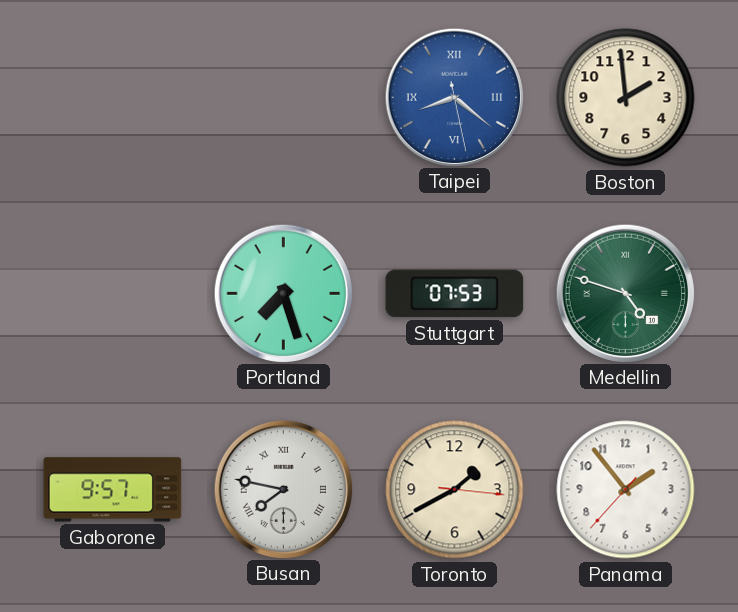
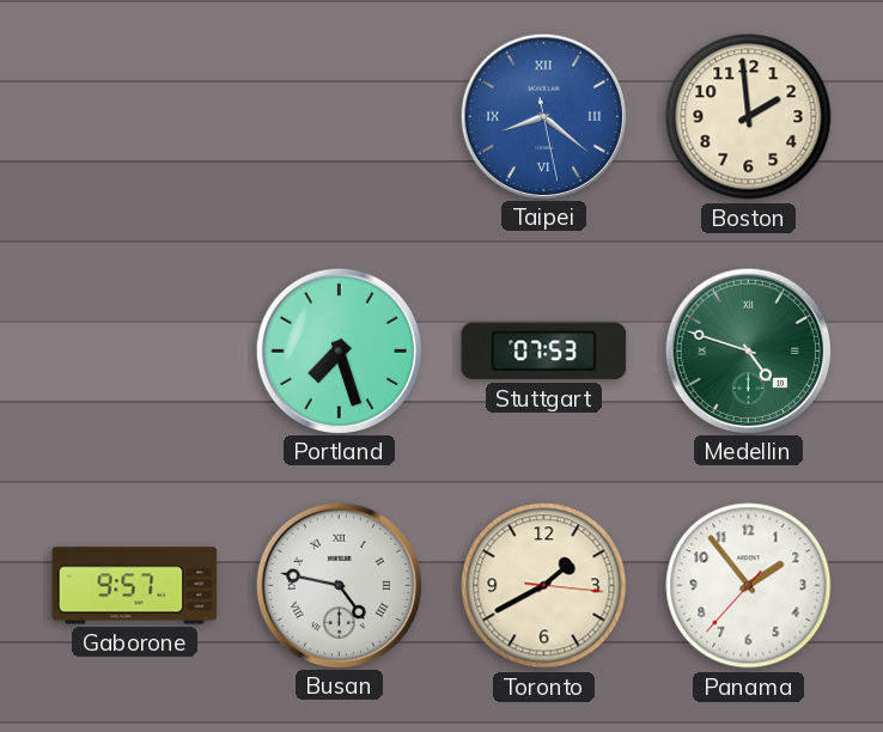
Busan: 7:47 -> 4:47 (339, 585)
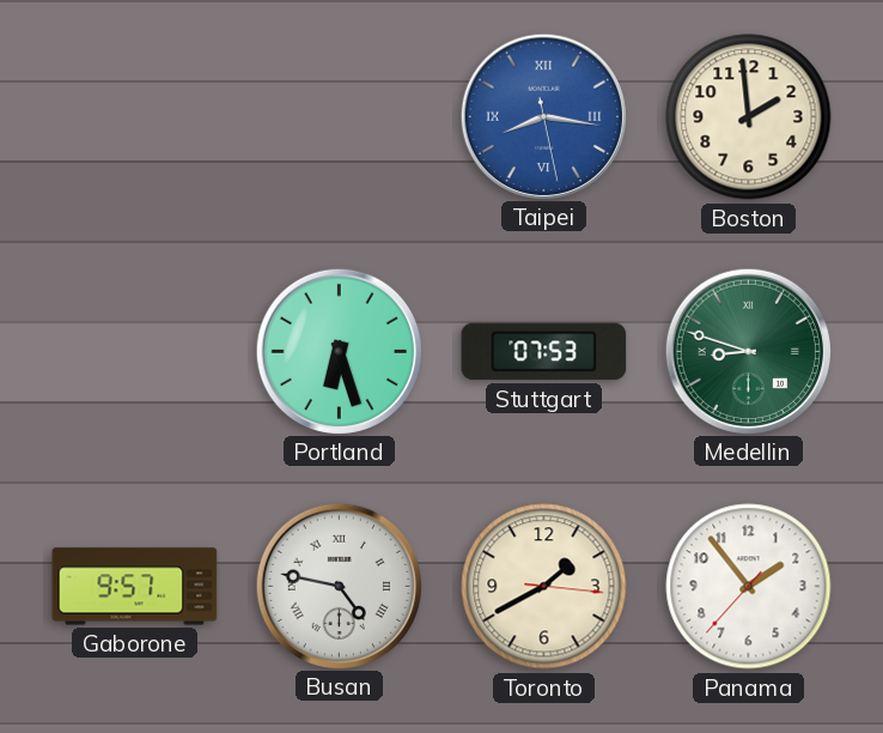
Taipei: 8:21 -> 8:16 (543, 116)
Portland: 7:27 -> 6:27 (339, 351)
Medellin: 4:48 -> 8:48 (748, 351)
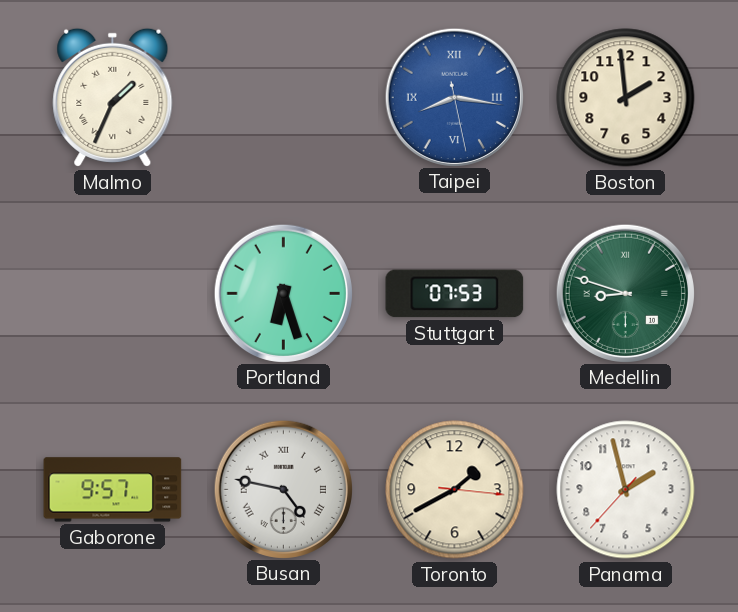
Malmo: none -> 1:34 (113, 97)
Panama: 1:53 -> 1:57 (626, 490)
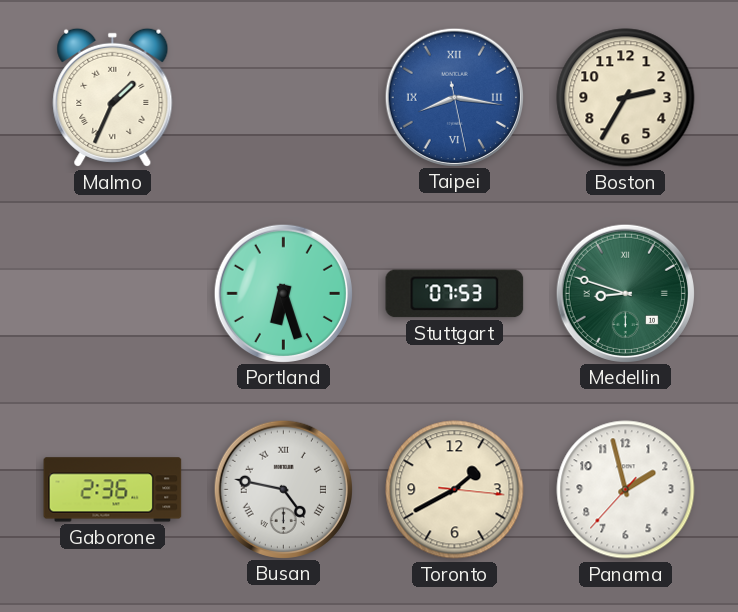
Boston: 1:59 -> 2:35 (626, 98)
Gaborone: 9:57 -> 2:36 (113, 490)
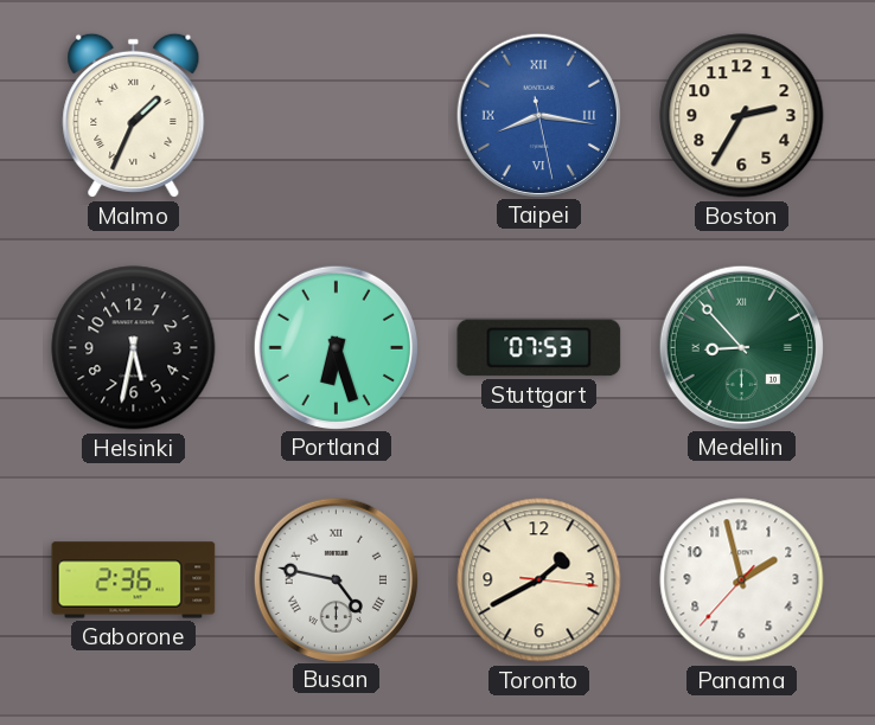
Helsinki: none -> 5:32 (134, 348)
Medellin: 8:48 -> 8:53 (741, 347)
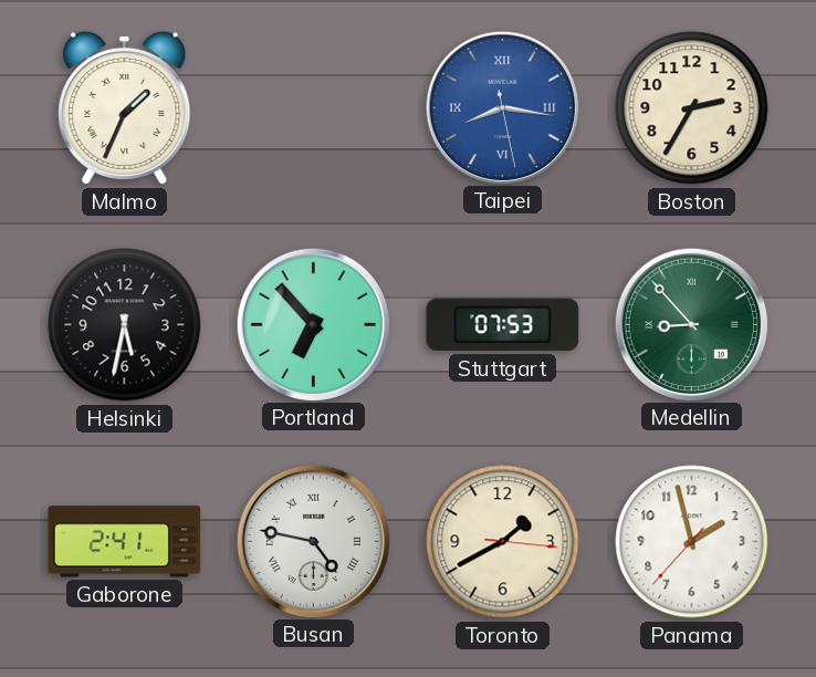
Portland: 6:27 -> 6:53 (313, 324)
Gaborone: 2:36 -> 2:41 (125, 542)
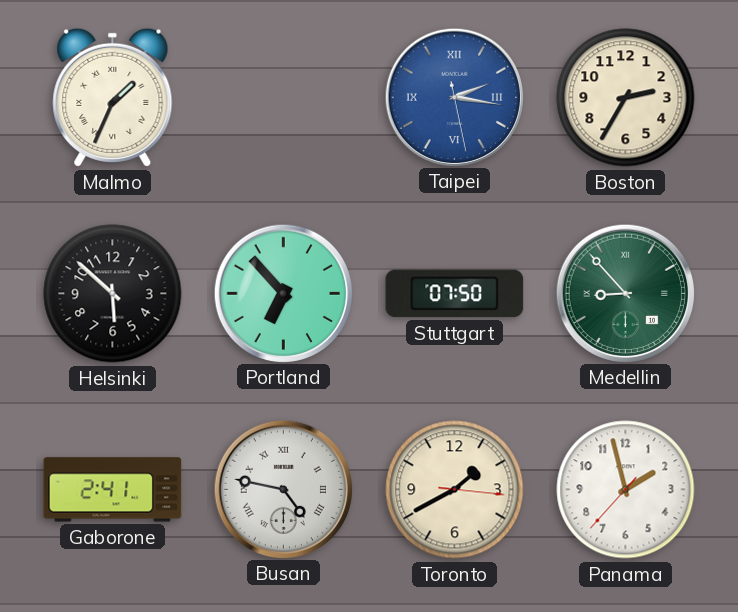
Taipei: 8:16 -> 2:16 (454, 97)
Helsinki: 5:32 -> 5:52 (113, 294)
Stuttgart: 07:53 -> 07:50 (455, 294)
